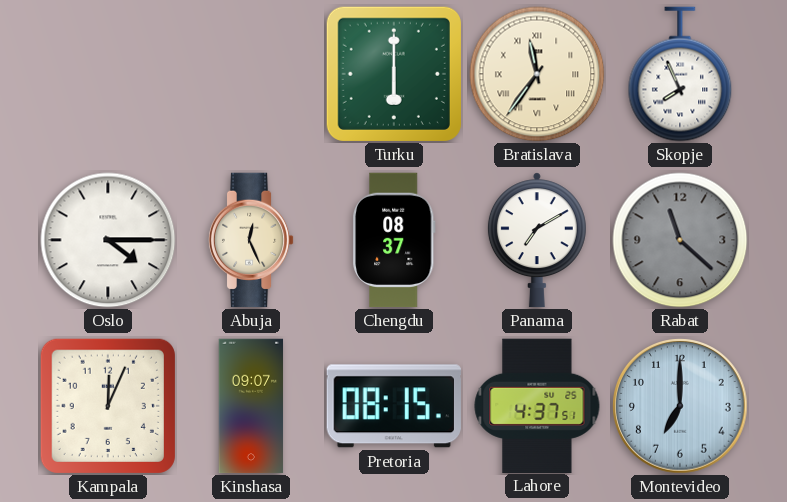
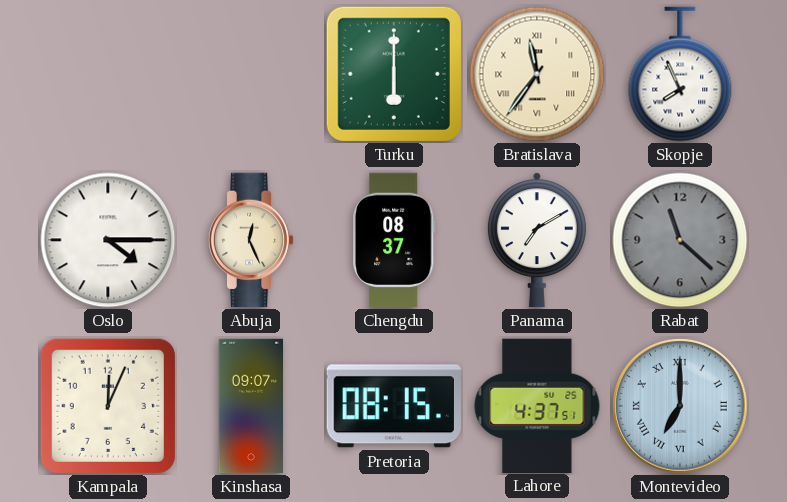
Montevideo numerals: Arabic -> Roman (681, 407)
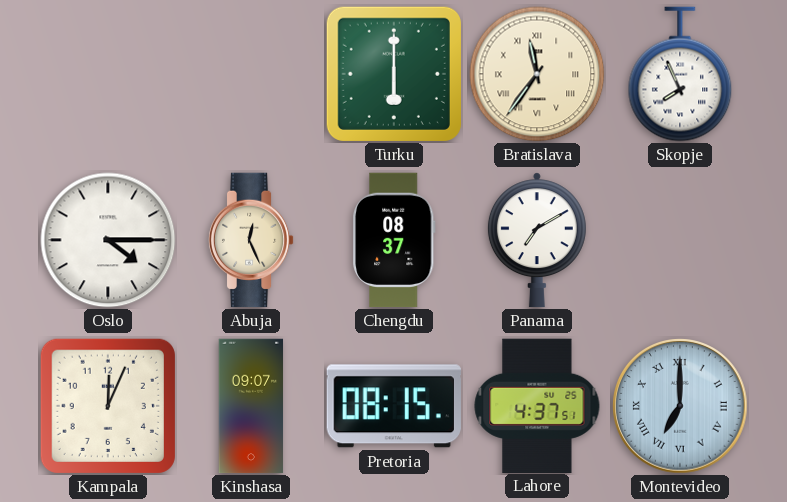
Rabat: 11:22 -> none (680, 240)
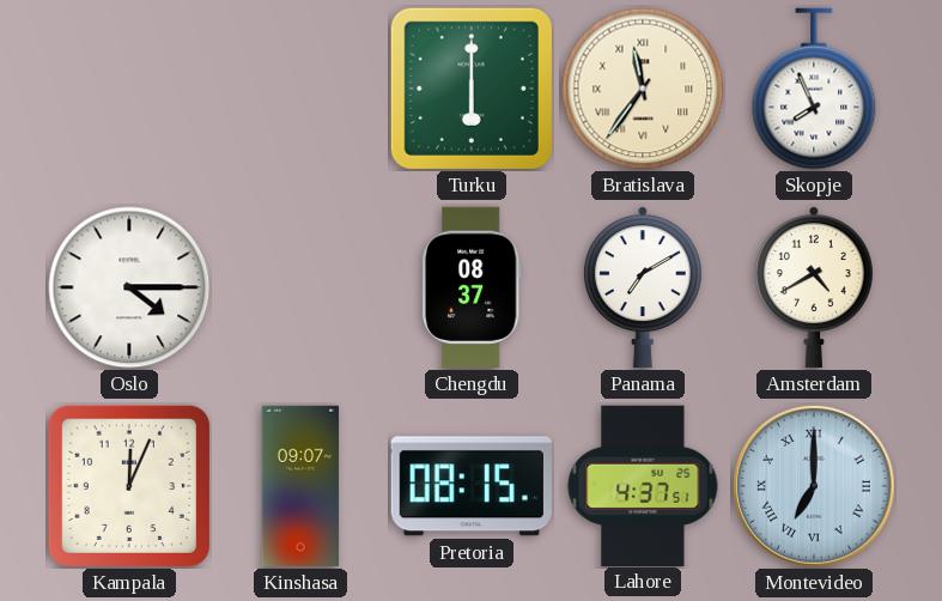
Abuja: 12:26 -> none (251, 240)
Amsterdam: none -> 4:40 (814, 287)
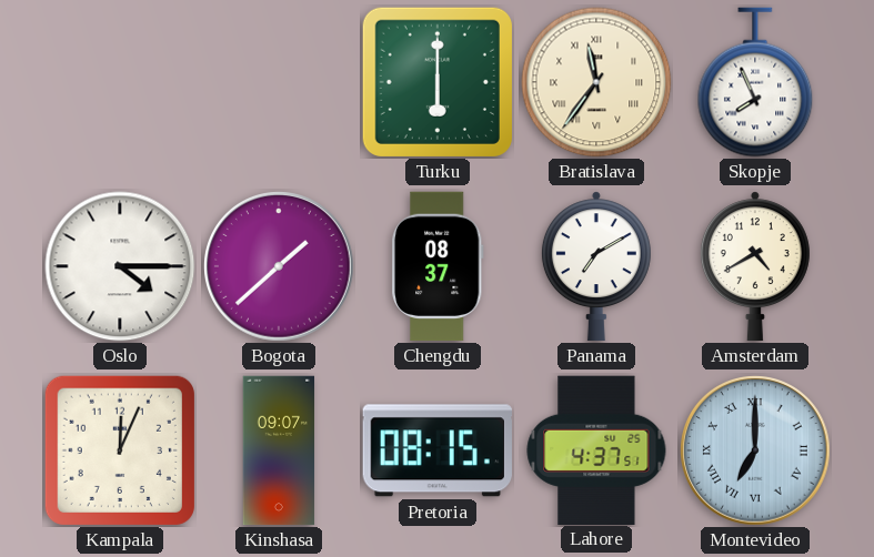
Bogota: none -> 1:38 (280, 267)
